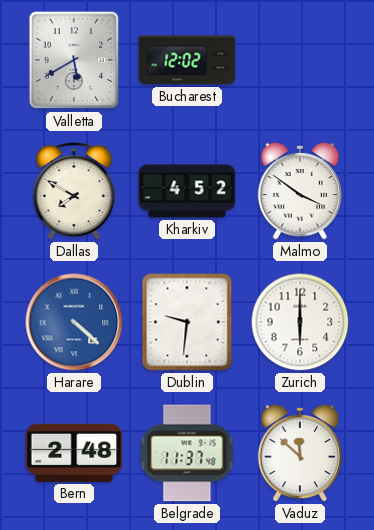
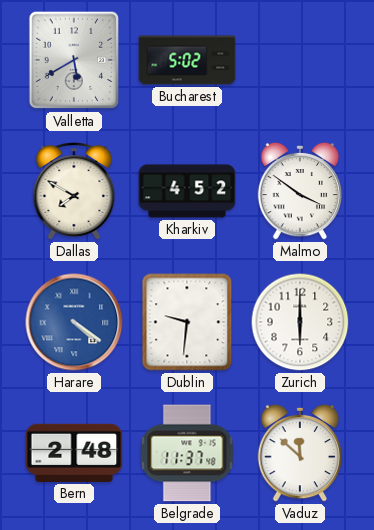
Bucharest: 12:02 -> 5:02 (187, 60)
Harare: 4:22 -> 4:21 (74, 322)
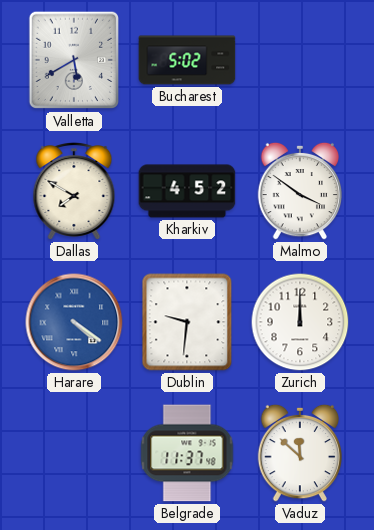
Zurich: 6:00 -> 12:00 (300, 322)
Bern: 2:48 -> none (74, 453)
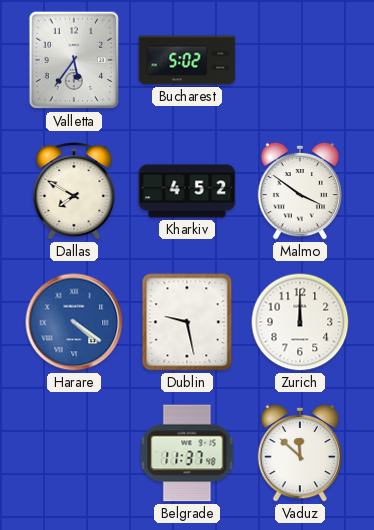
Valletta: 5:40 -> 5:36 (73, 60)
Dublin: 9:31 -> 9:28 (187, 322)
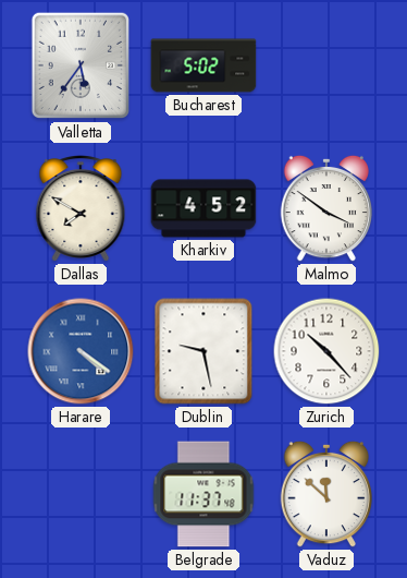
Zurich: 12:00 -> 10:23 (326, 351)
